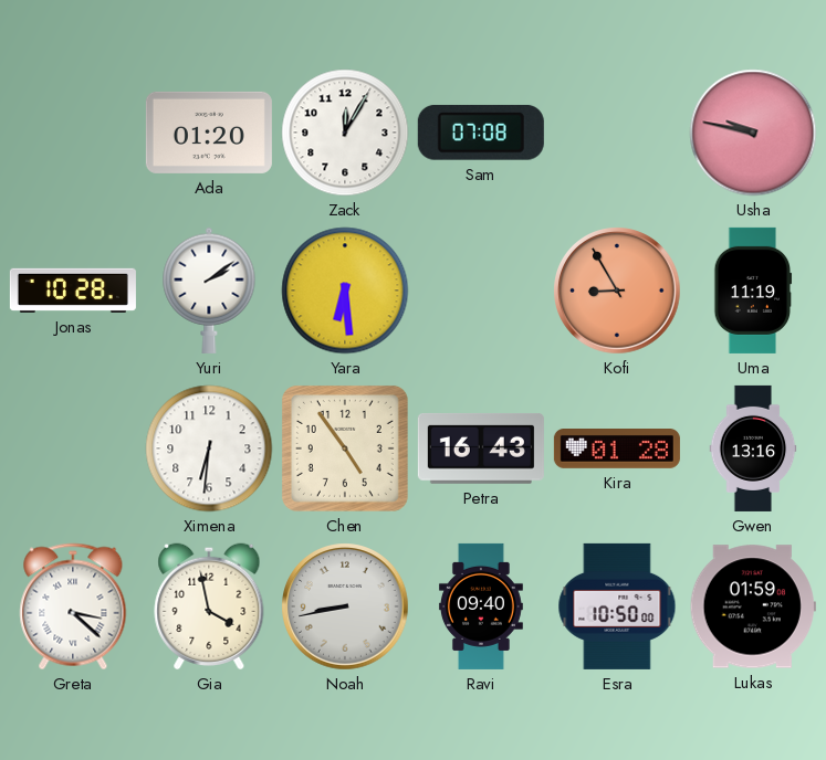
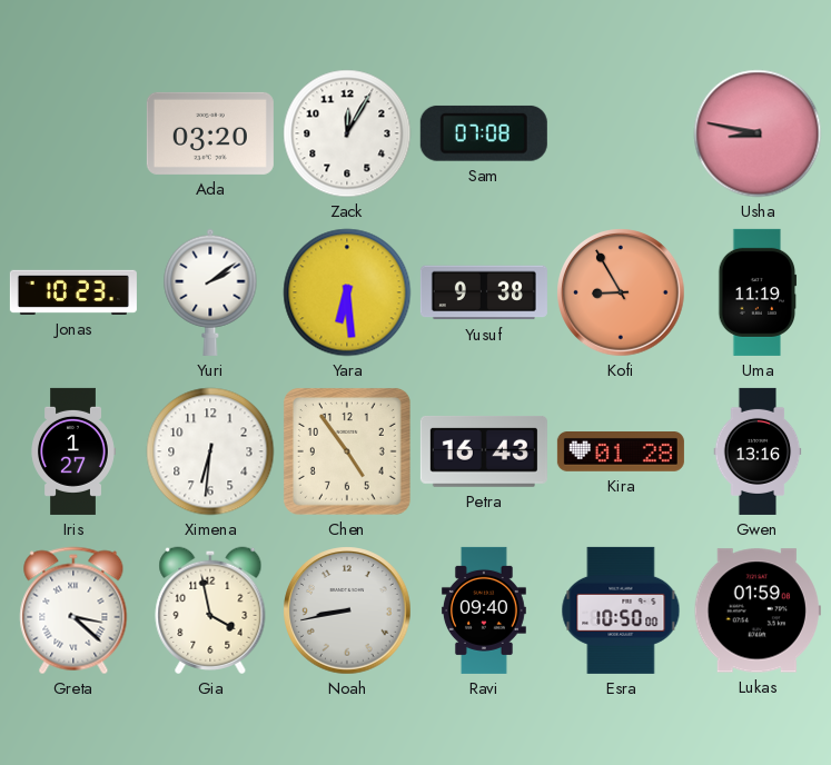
Ada: 01:20 -> 03:20 (210, 133)
Usha: 9:47 -> 8:47 (758, 133)
Jonas: 10:28 -> 10:23 (73, 292)
Yusuf: none -> 9:38 (484, 292)
Iris: none -> 1:27 (73, 451)
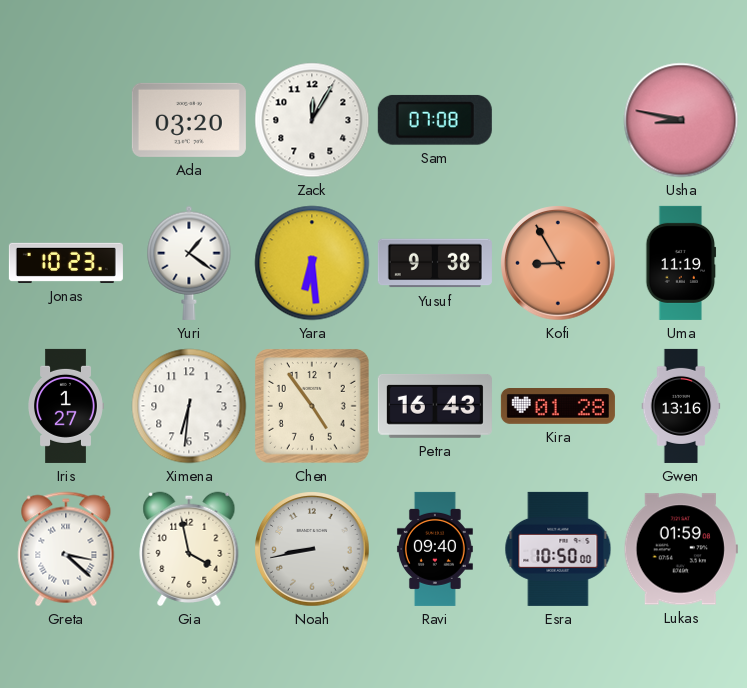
Yuri: 2:09 -> 1:21 (189, 263)
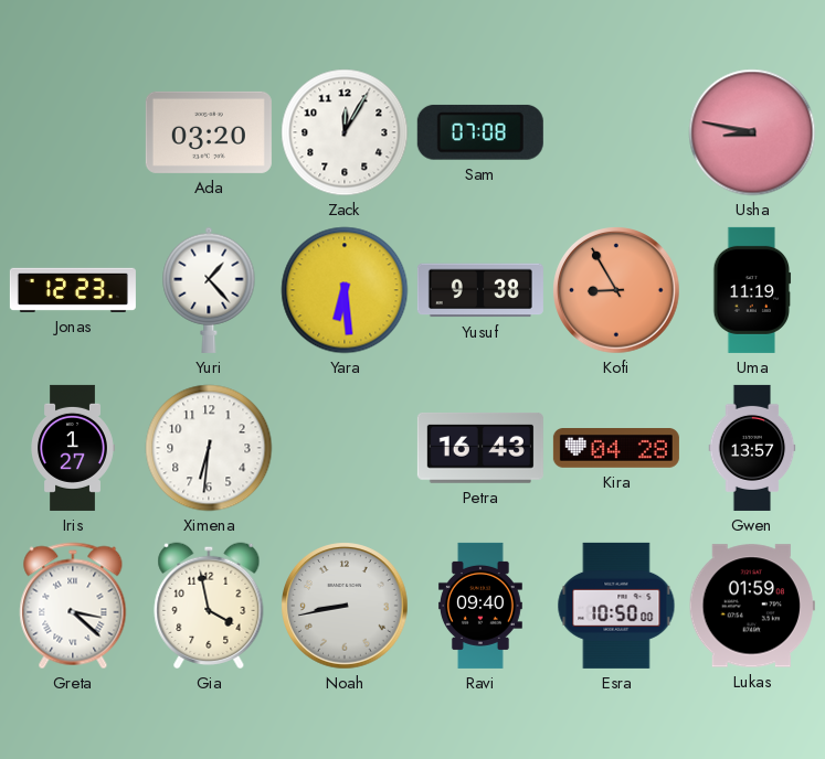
Jonas: 10:23 -> 12:23 (73, 290)
Yuri: 1:21 -> 1:23 (209, 290)
Chen: 4:54 -> none (312, 406)
Kira: 01:28 -> 04:28 (616, 449)
Gwen: 13:16 -> 13:57 (752, 448)
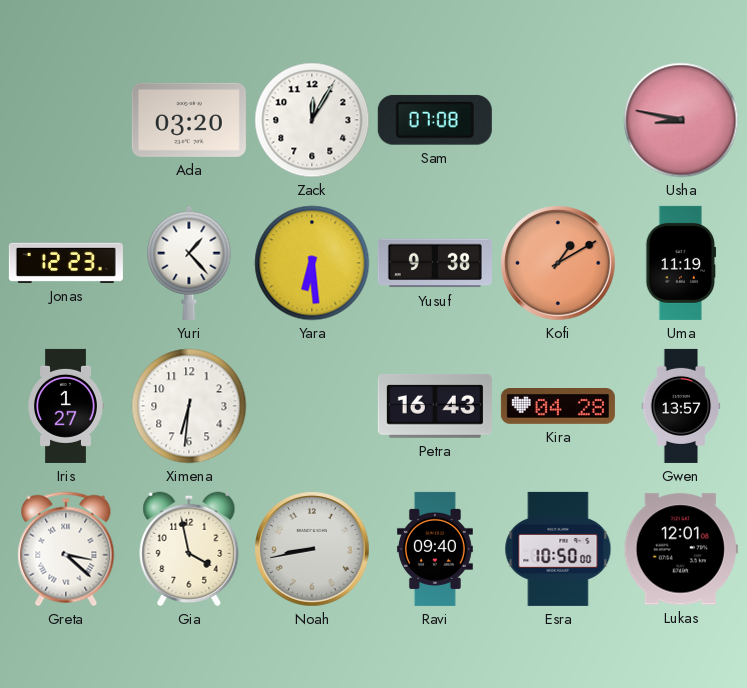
Kofi: 8:55 -> 1:10 (558, 263)
Lukas: 01:59 -> 12:01 (681, 549)
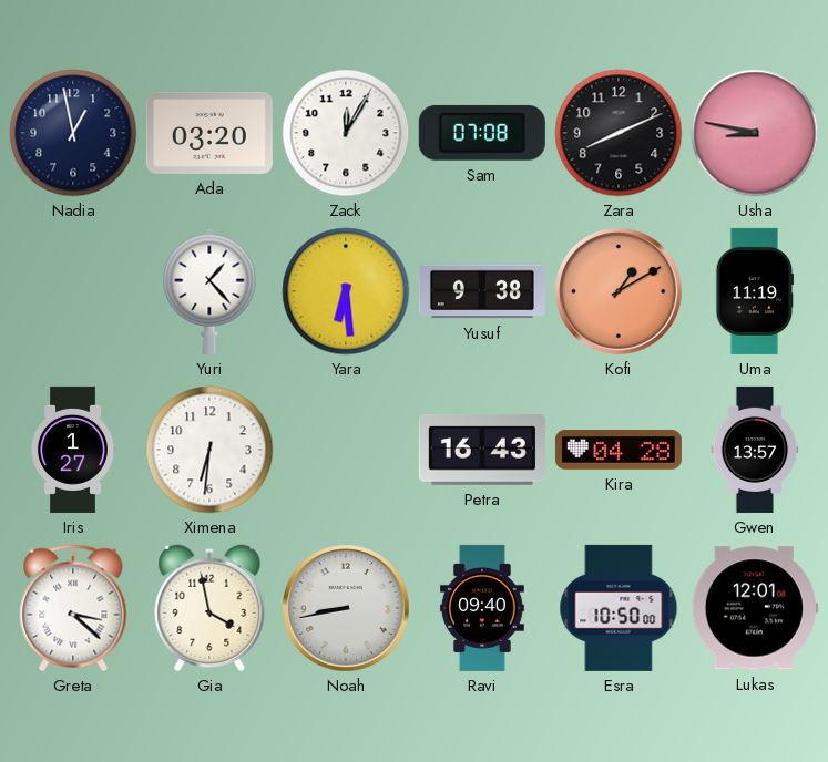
Nadia: none -> 12:58 (73, 133)
Zara: none -> 8:11 (619, 133)
Jonas: 12:23 -> none (66, 263)
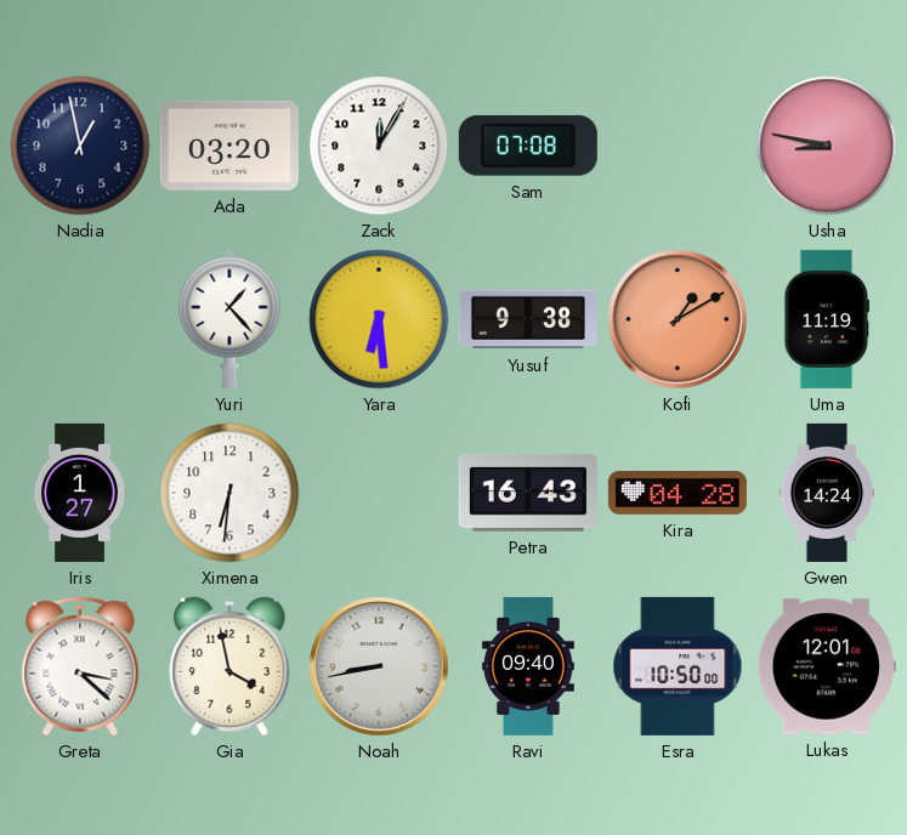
Zara: 8:11 -> none (619, 133)
Gwen: 13:57 -> 14:24 (827, 493)
